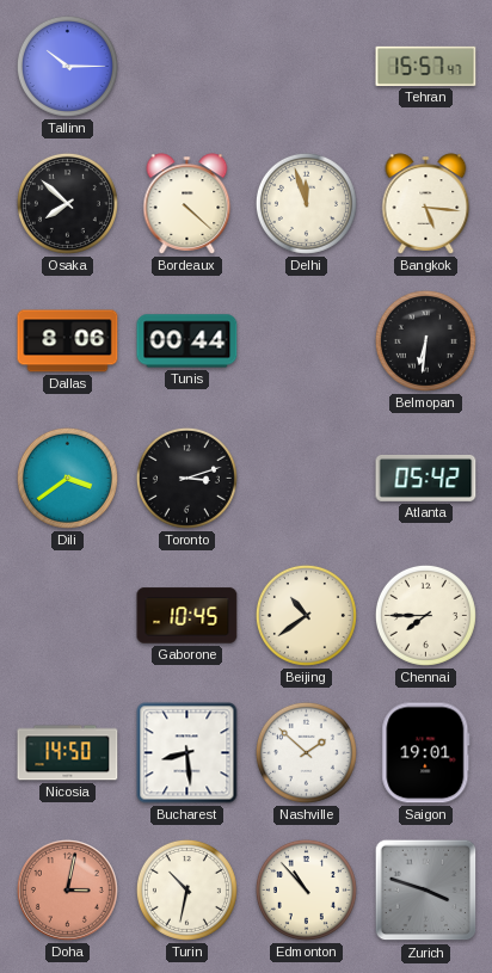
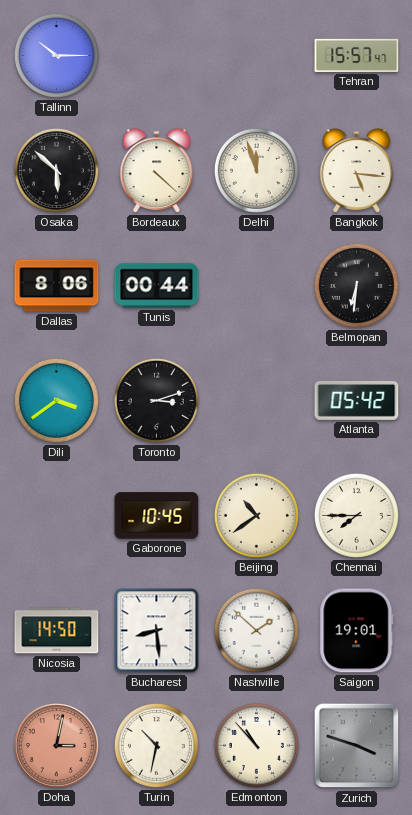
Osaka: 7:52 -> 5:52 (56, 170)
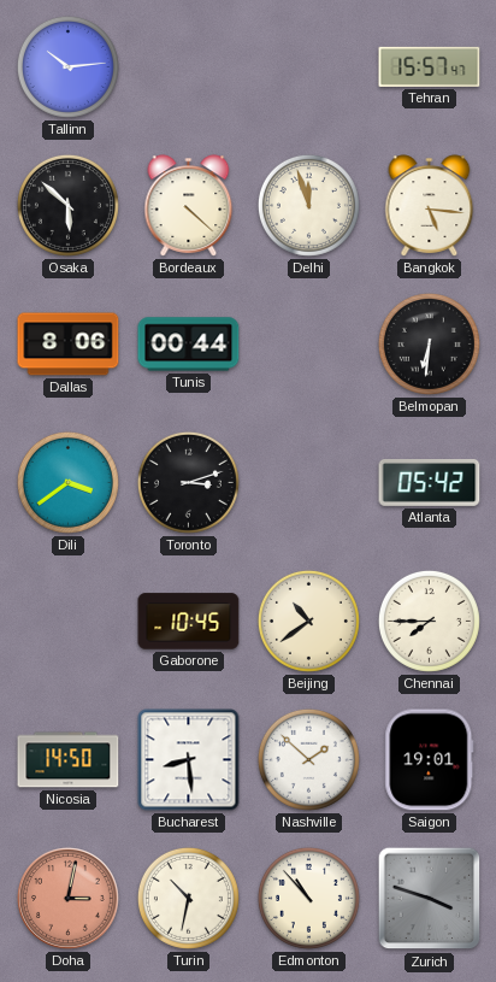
Tallinn: 10:15 -> 10:14 (67, 66)
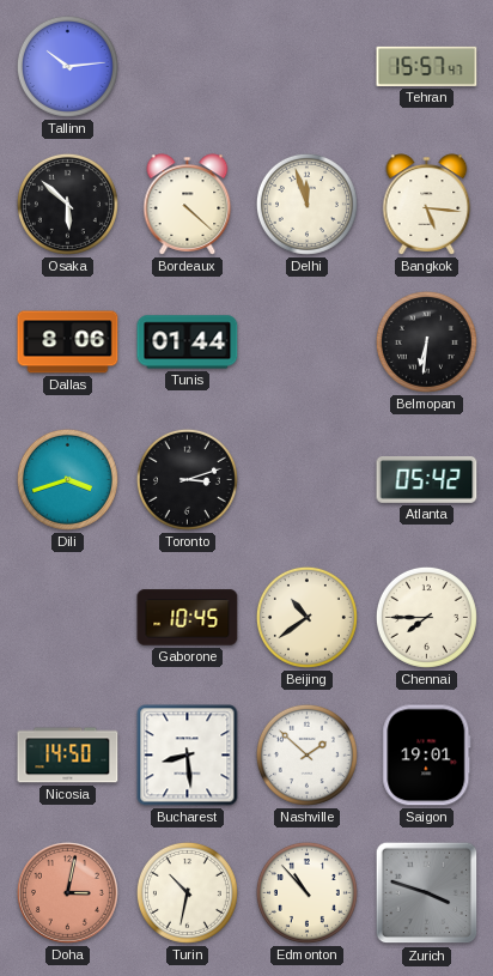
Tunis: 00:44 -> 01:44 (188, 342)
Dili: 3:39 -> 3:42 (67, 479)
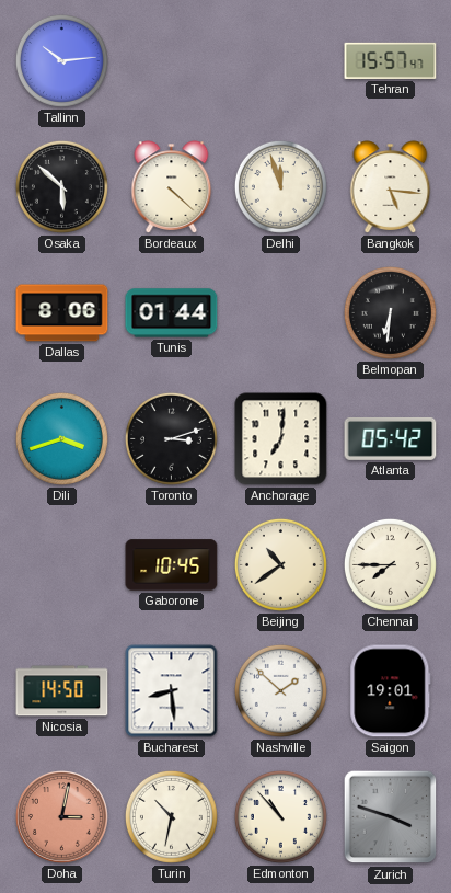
Anchorage: none -> 7:01 (281, 439)
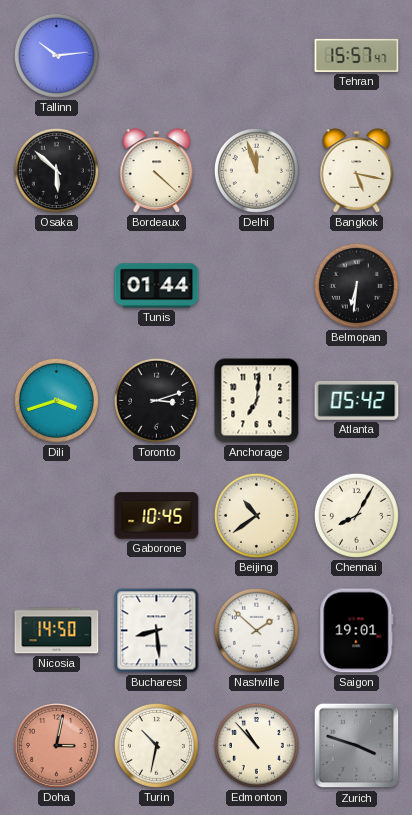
Bangkok: 5:16 -> 5:17 (357, 171)
Dallas: 8:06 -> none (62, 313)
Chennai: 7:45 -> 8:05 (356, 515)
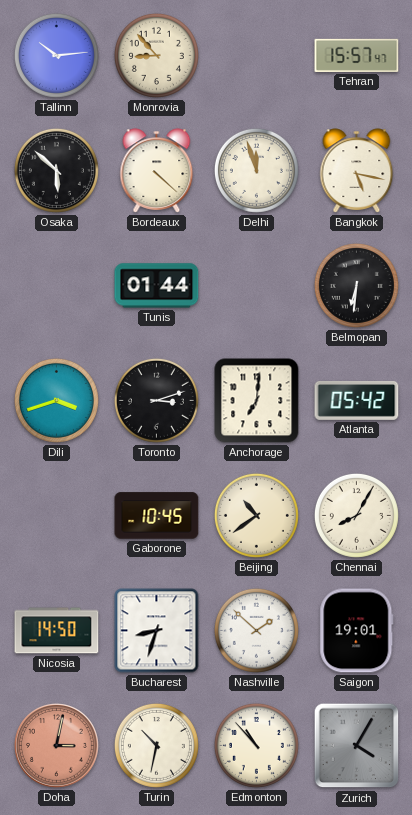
Monrovia: none -> 8:53 (156, 55)
Bucharest: 8:29 -> 8:33 (157, 631)
Zurich: 3:48 -> 4:05 (357, 746)
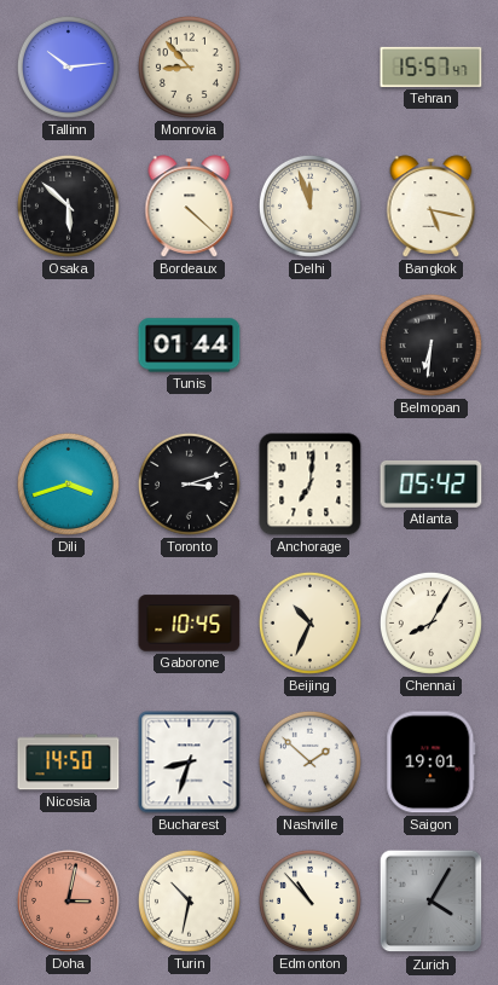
Beijing: 10:39 -> 10:34 (309, 622)
